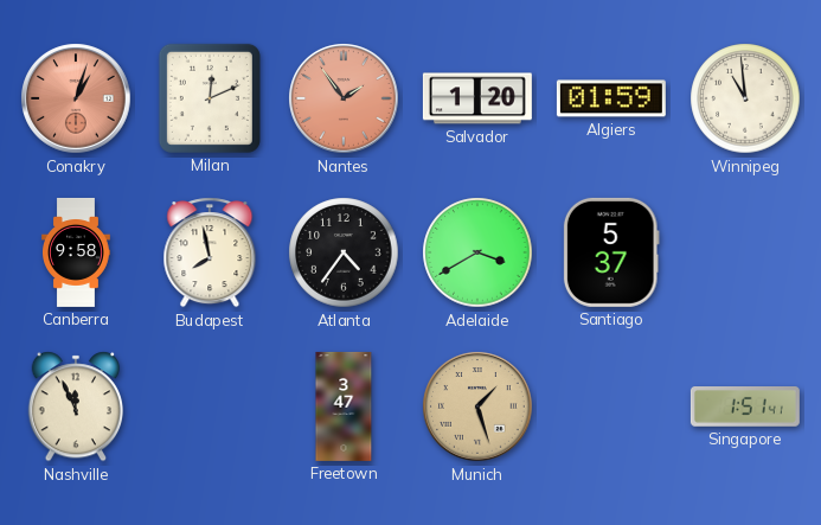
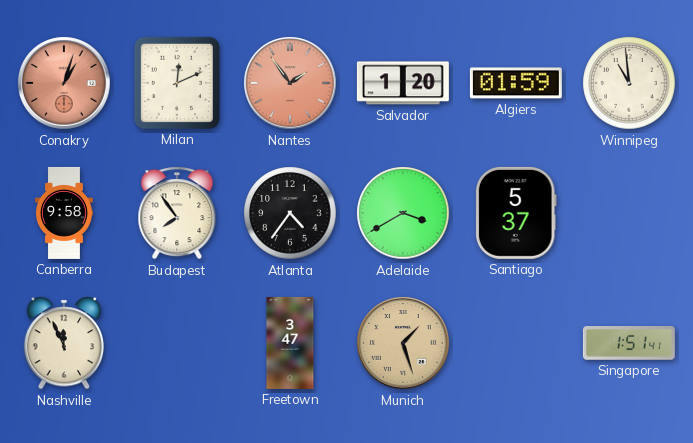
Budapest: 7:58 -> 7:54 (177, 213)
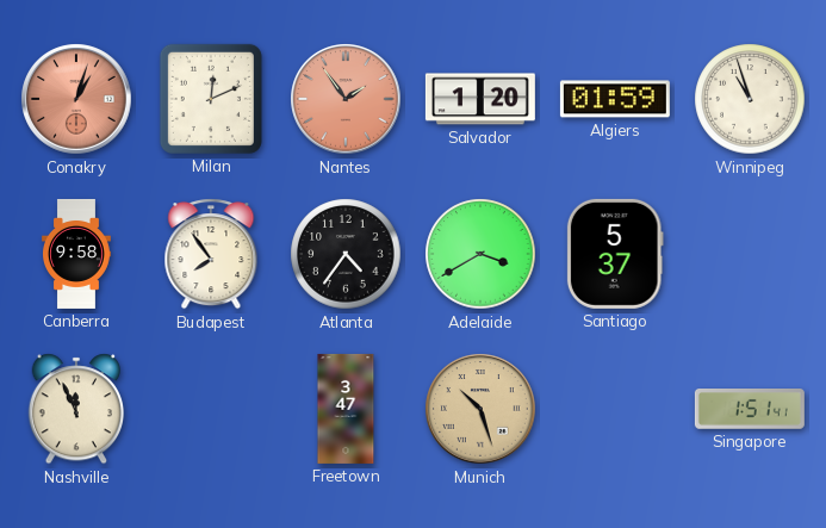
Winnipeg: 10:59 -> 10:57 (750, 99)
Munich: 1:27 -> 10:27 (480, 409)
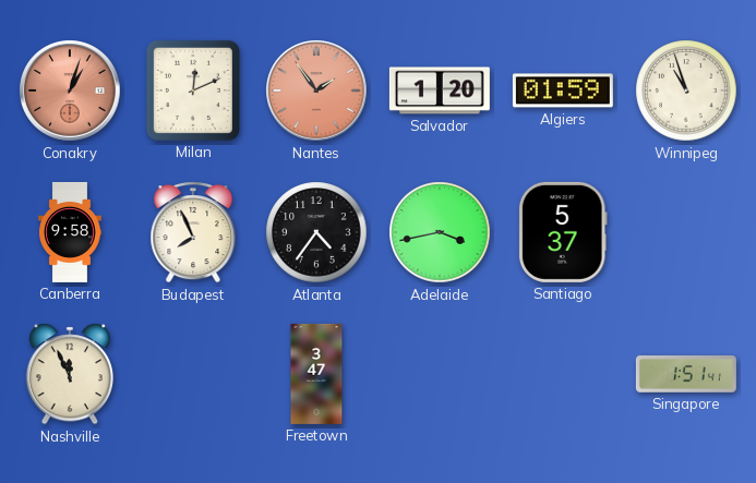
Budapest: 7:54 -> 7:56 (193, 232)
Adelaide: 3:40 -> 3:43 (440, 232)
Munich: 10:27 -> none (480, 409)
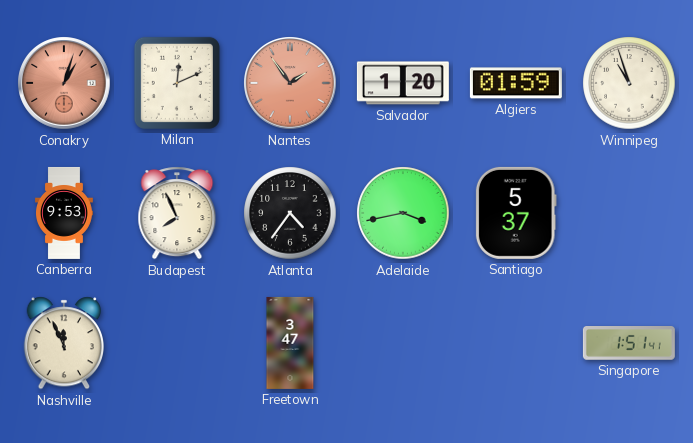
Canberra: 9:58 -> 9:53 (65, 213)
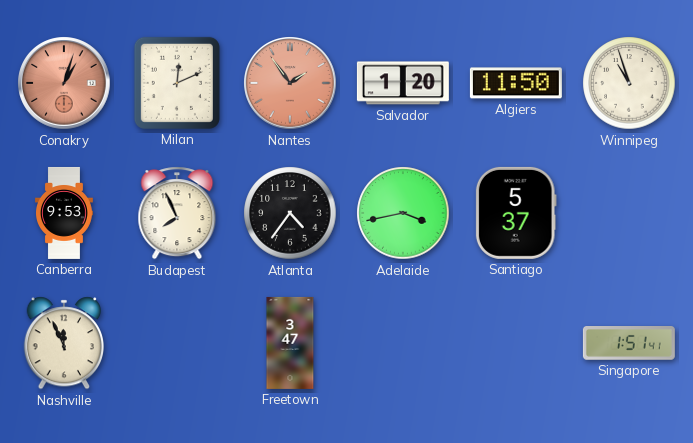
Algiers: 01:59 -> 11:50 (516, 83)
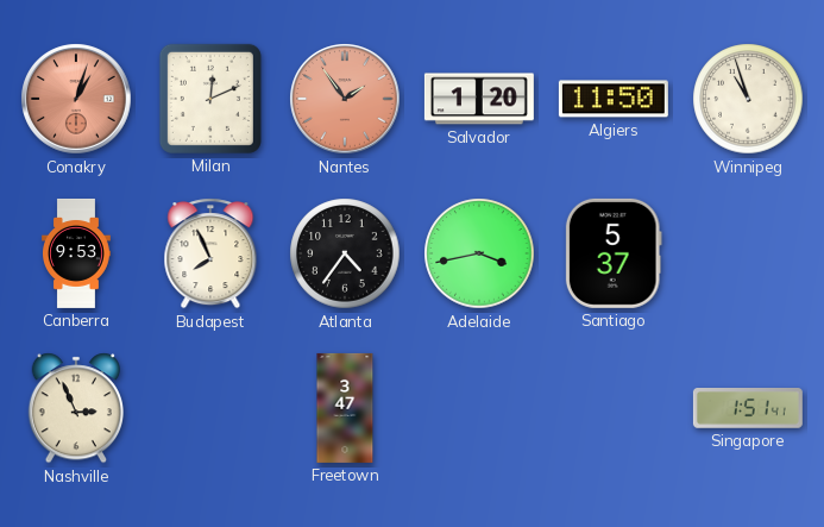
Nashville: 11:56 -> 2:56 (76, 408)
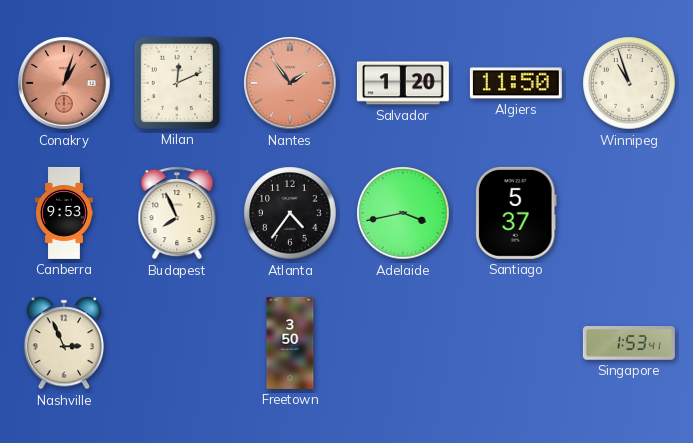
Freetown: 3:47 -> 3:50 (290, 343)
Singapore: 1:51 -> 1:53 (629, 344)
